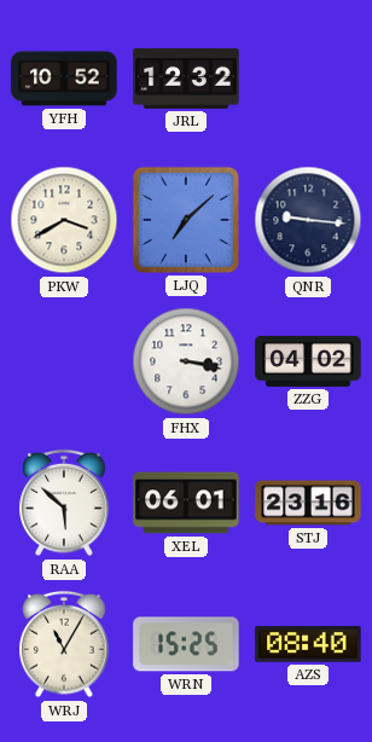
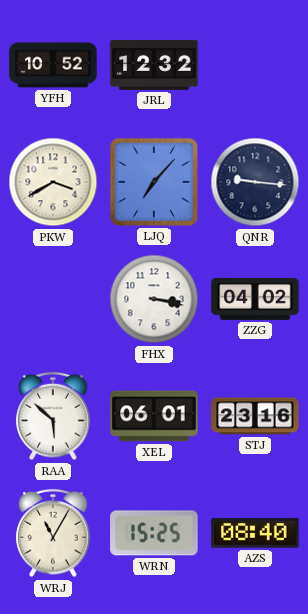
LJQ: 7:08 -> 7:07 (154, 182)
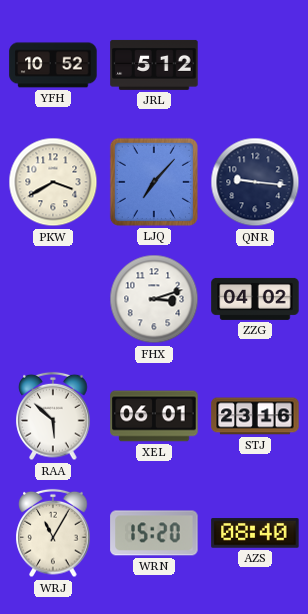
JRL: 12:32 -> 5:12 (154, 65)
FHX: 3:17 -> 3:12 (154, 299)
WRN: 15:25 -> 15:20 (154, 533)
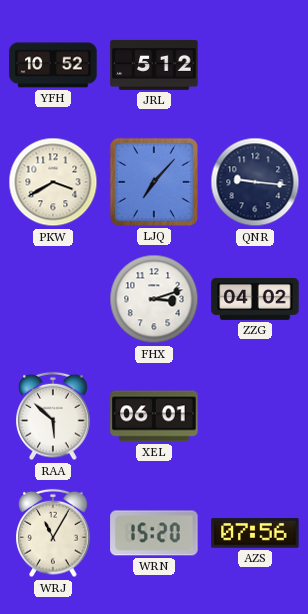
STJ: 23:16 -> none (255, 416)
AZS: 08:40 -> 07:56 (255, 533)
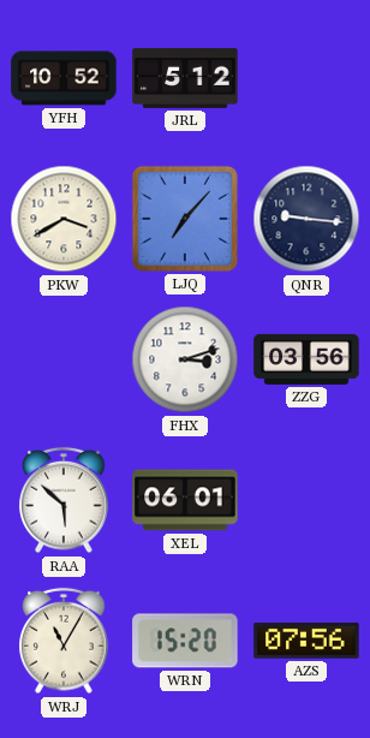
ZZG: 04:02 -> 03:56 (306, 359)
